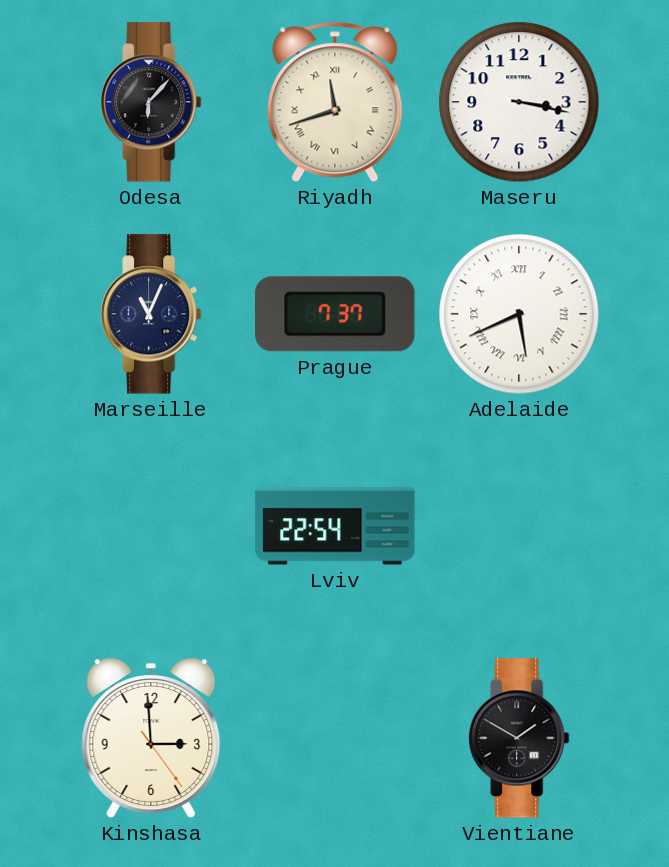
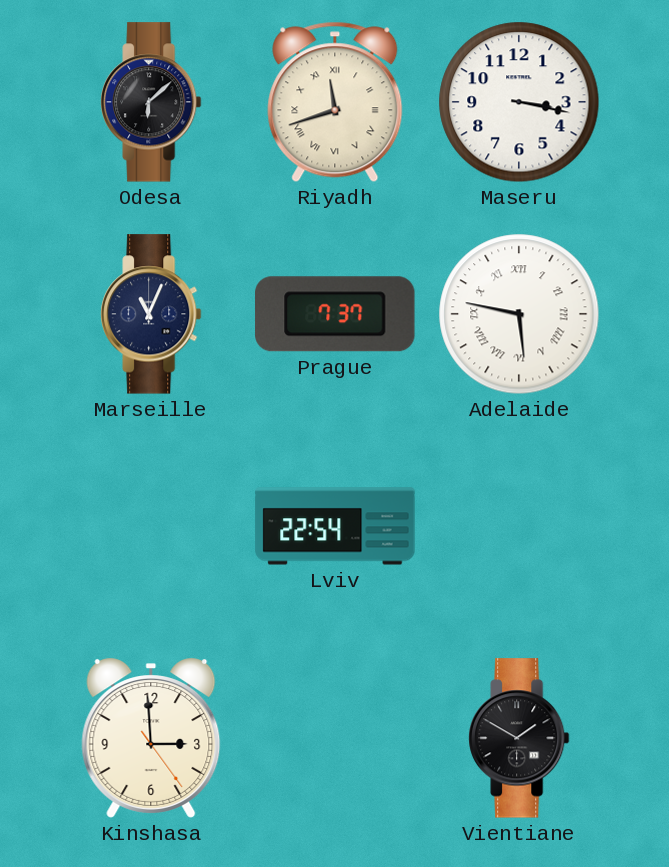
Odesa: 6:07 -> 6:08 (151, 102)
Adelaide: 5:41 -> 5:47 (519, 314)
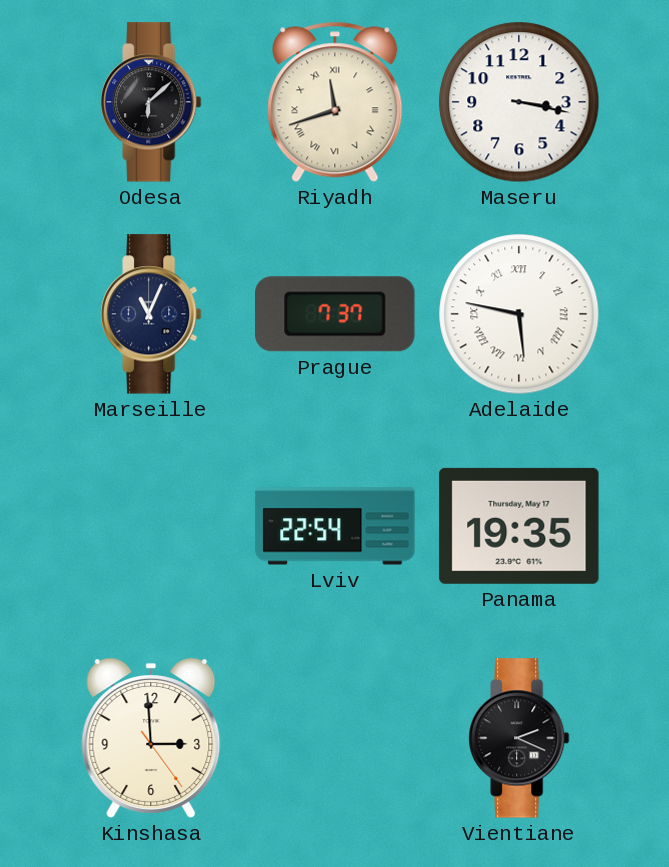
Panama: none -> 19:35 (519, 526)
Vientiane: 1:50 -> 2:19 (519, 738)
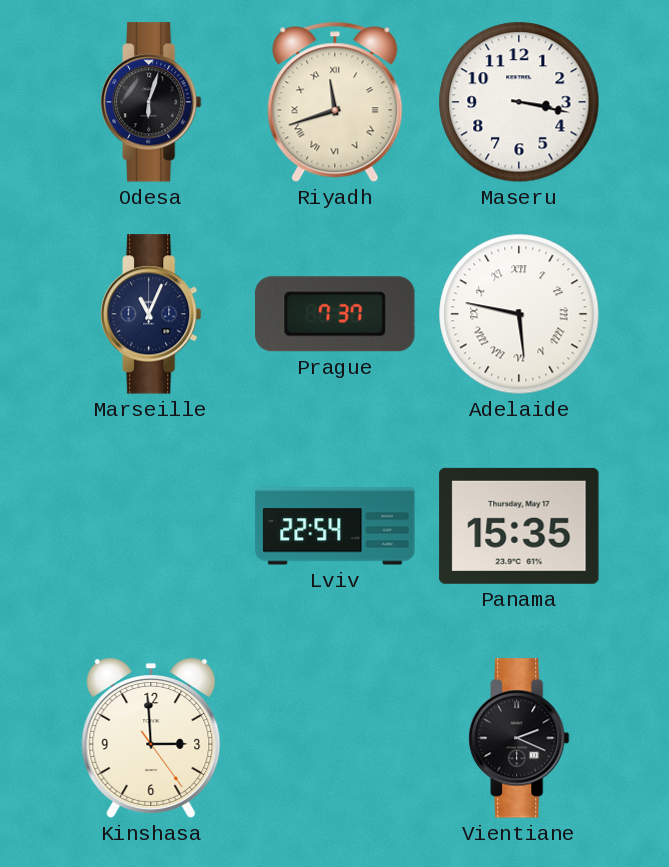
Odesa: 6:08 -> 6:03 (151, 102)
Panama: 19:35 -> 15:35 (519, 526)
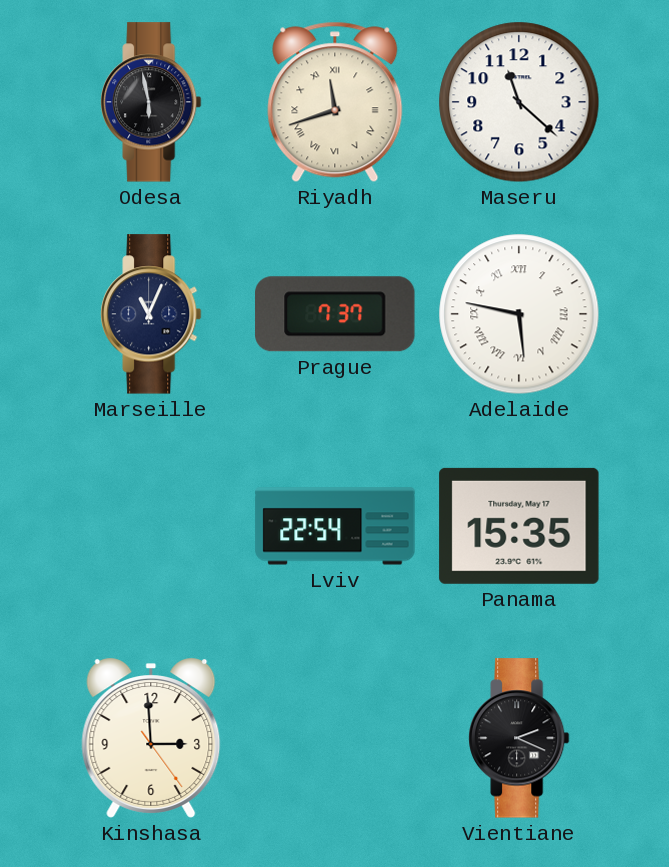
Odesa: 6:03 -> 5:58 (151, 102)
Maseru: 3:17 -> 11:22 (519, 102)
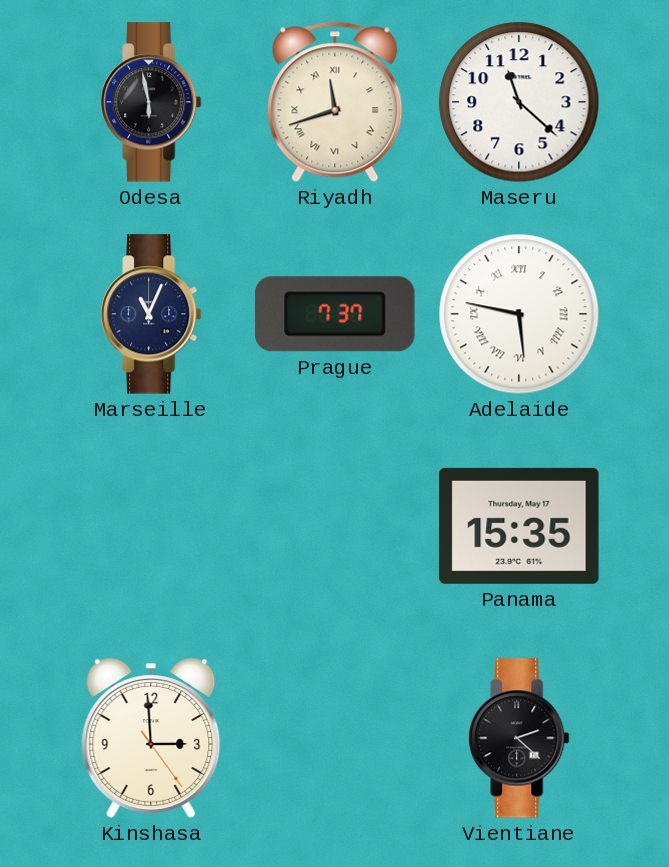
Lviv: 22:54 -> none (335, 526)
Vientiane: 2:19 -> 2:22 (519, 738)
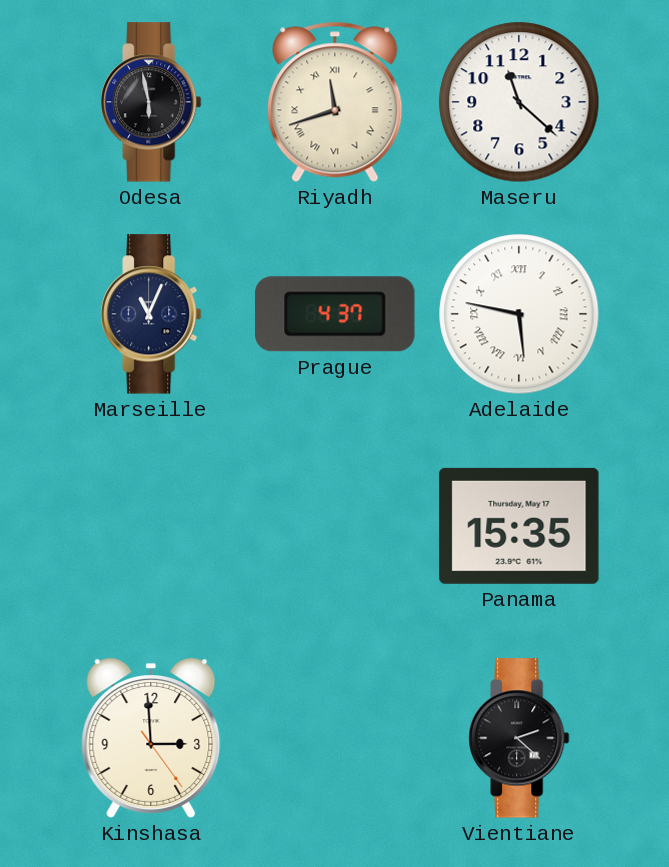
Prague: 7:37 -> 4:37 (335, 314)
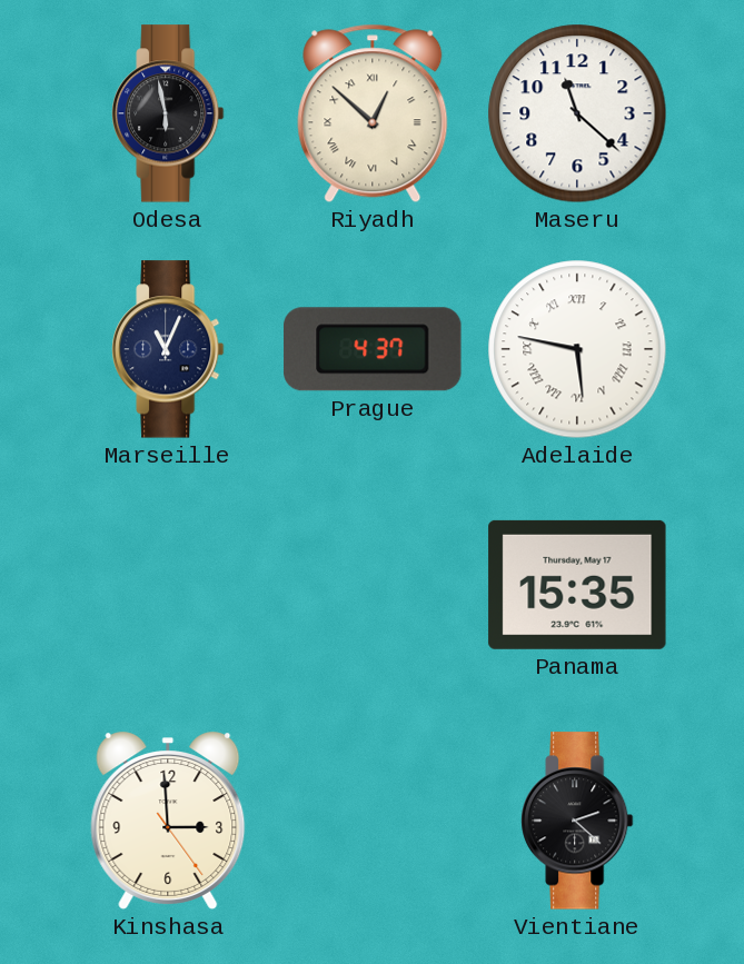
Riyadh: 11:42 -> 12:52 (373, 113)
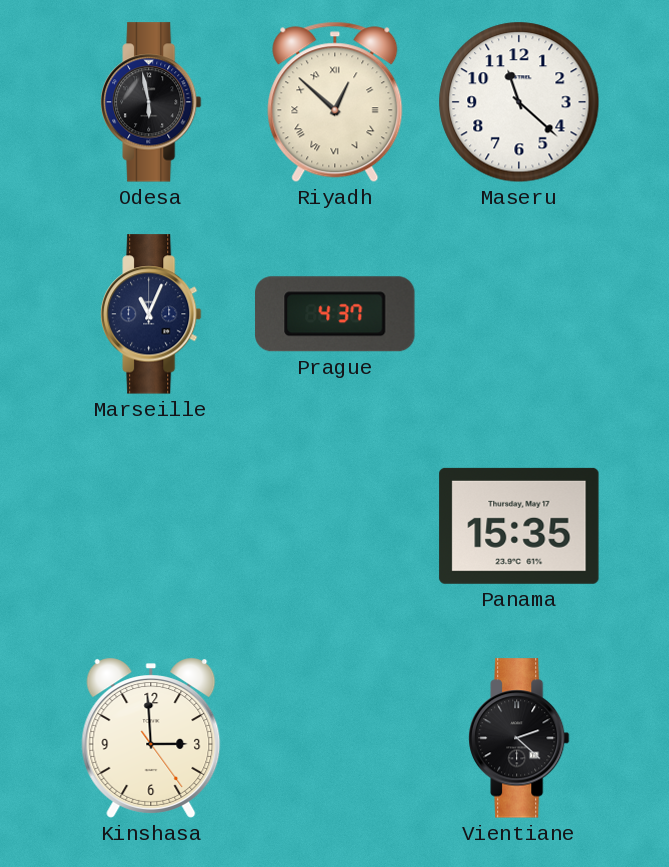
Adelaide: 5:47 -> none (577, 349)
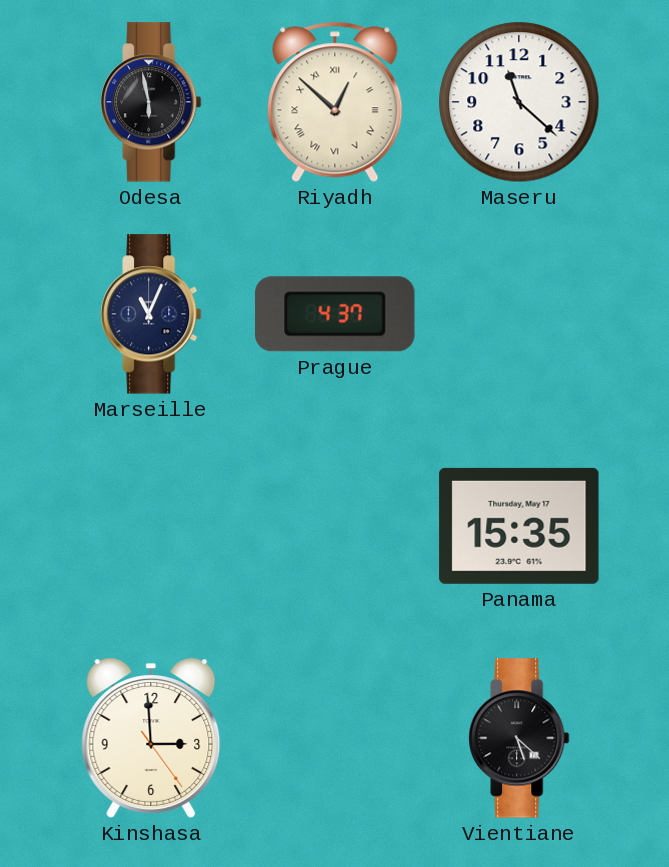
Vientiane: 2:22 -> 5:22 (519, 738)
